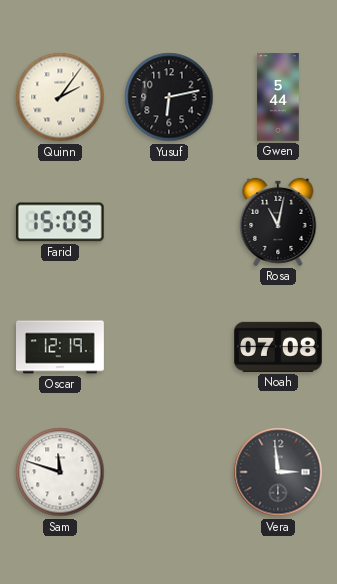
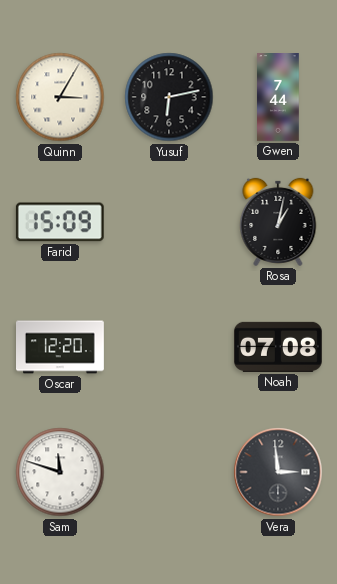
Quinn: 2:06 -> 3:05 (60, 97)
Gwen: 5:44 -> 7:44 (278, 98)
Rosa: 11:02 -> 1:02 (278, 222)
Oscar: 12:19 -> 12:20 (61, 347)
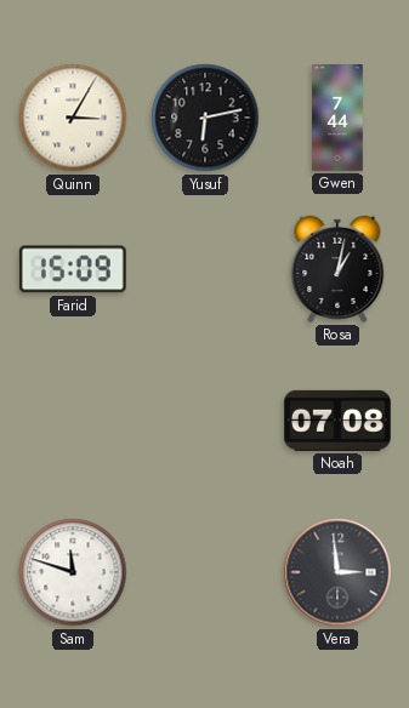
Oscar: 12:20 -> none (61, 347)
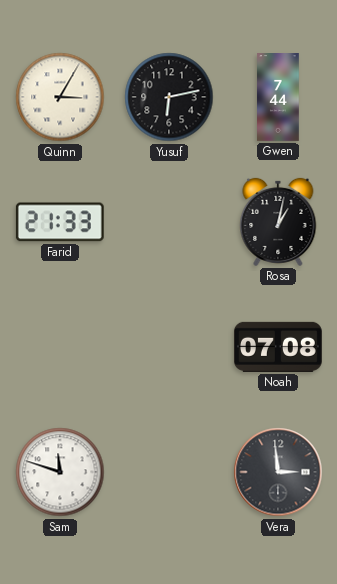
Farid: 15:09 -> 21:33 (60, 222)
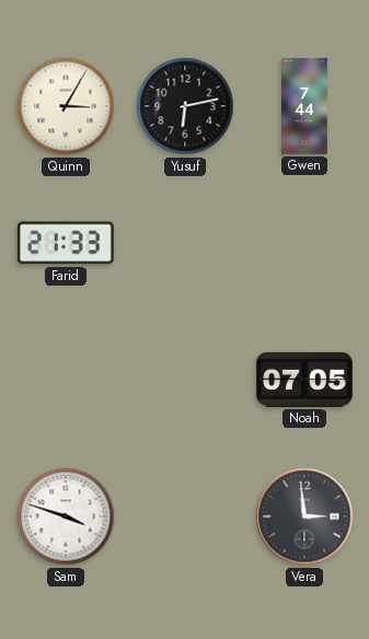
Rosa: 1:02 -> none (278, 222)
Noah: 07:08 -> 07:05 (304, 380)
Sam: 11:48 -> 3:48 (66, 516)
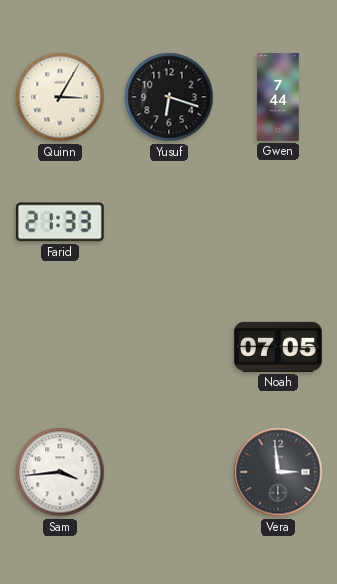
Yusuf: 6:13 -> 6:18 (169, 97)
Sam: 3:48 -> 3:44 (60, 472)
